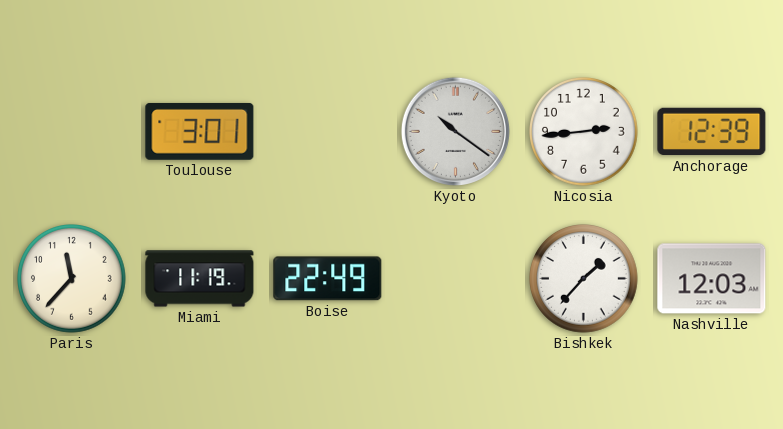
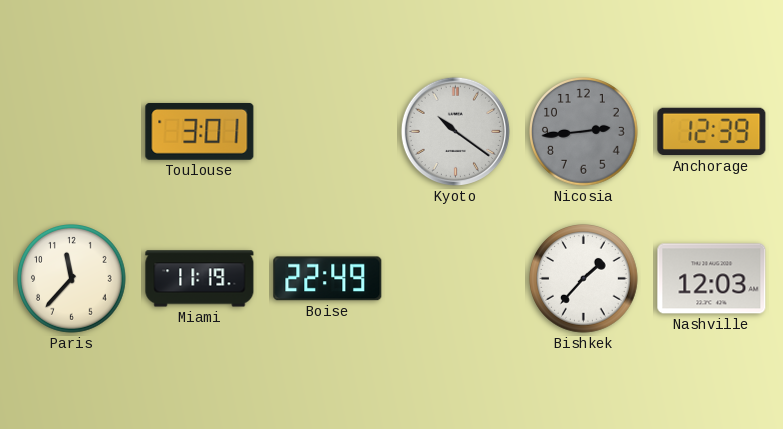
Nicosia dial: white -> grey (584, 132)
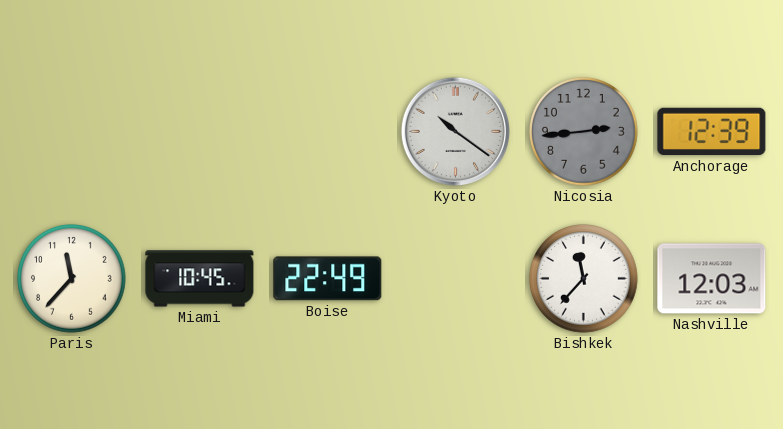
Toulouse: 3:01 -> none (200, 131)
Miami: 11:19 -> 10:45 (200, 279)
Bishkek: 1:37 -> 11:37 (584, 279)
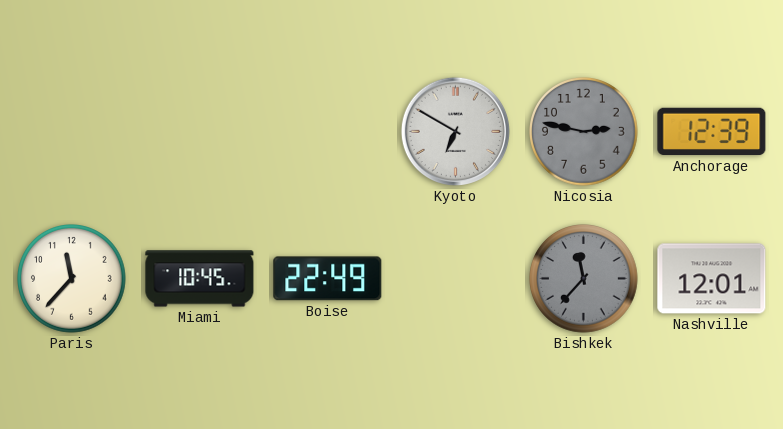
Kyoto: 10:21 -> 6:50 (455, 131)
Nicosia: 2:44 -> 2:47 (584, 132)
Bishkek dial: white -> grey (584, 279)
Nashville: 12:03 -> 12:01 (712, 279)
